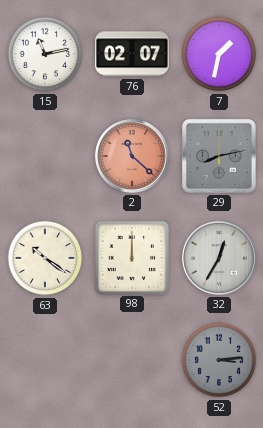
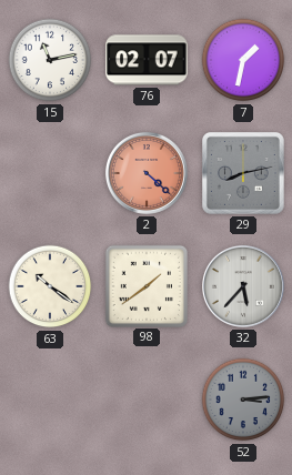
2: 11:22 -> 4:22 (147, 173)
98: 12:00 -> 1:39 (145, 285)
32: 12:35 -> 5:37 (243, 286)
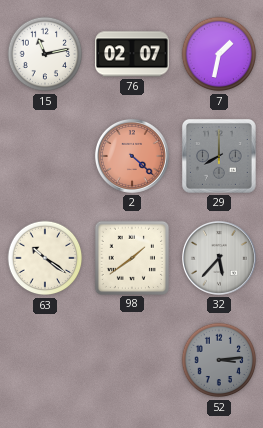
29: 8:13 -> 8:00 (219, 156)
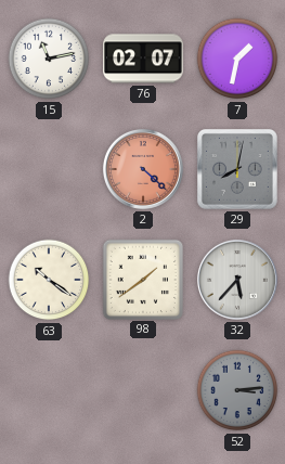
29: 8:00 -> 8:02 (237, 169)
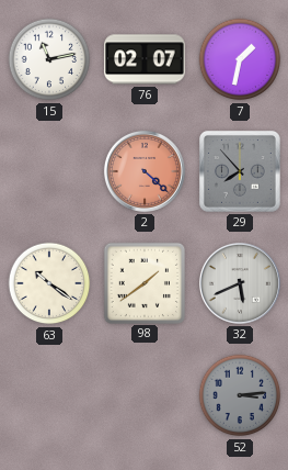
29: 8:02 -> 7:53 (240, 171)
32: 5:37 -> 5:41 (240, 283)
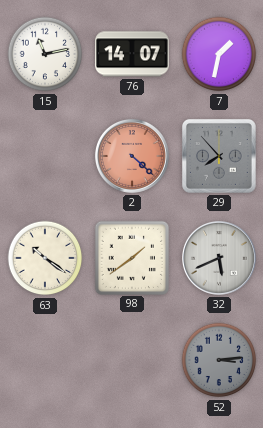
76: 02:07 -> 14:07 (132, 54)
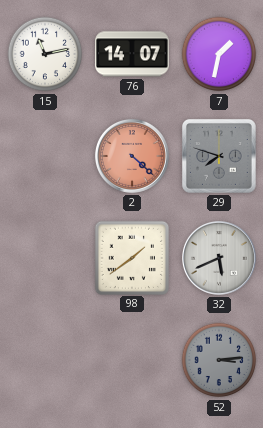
29: 7:53 -> 7:48 (219, 156)
63: 10:21 -> none (45, 258)
